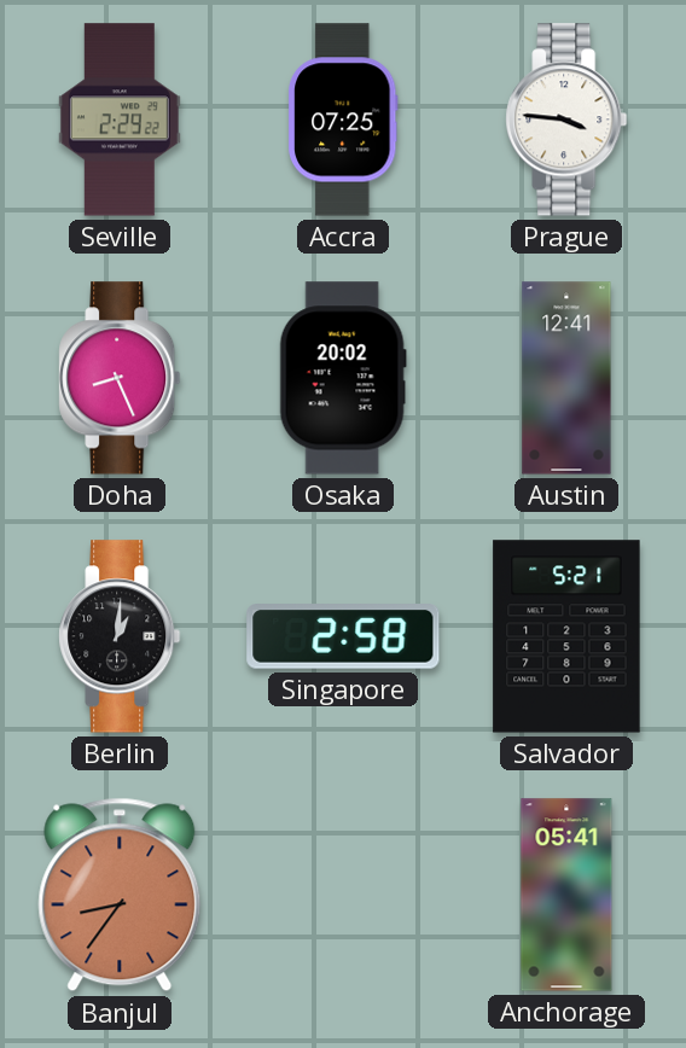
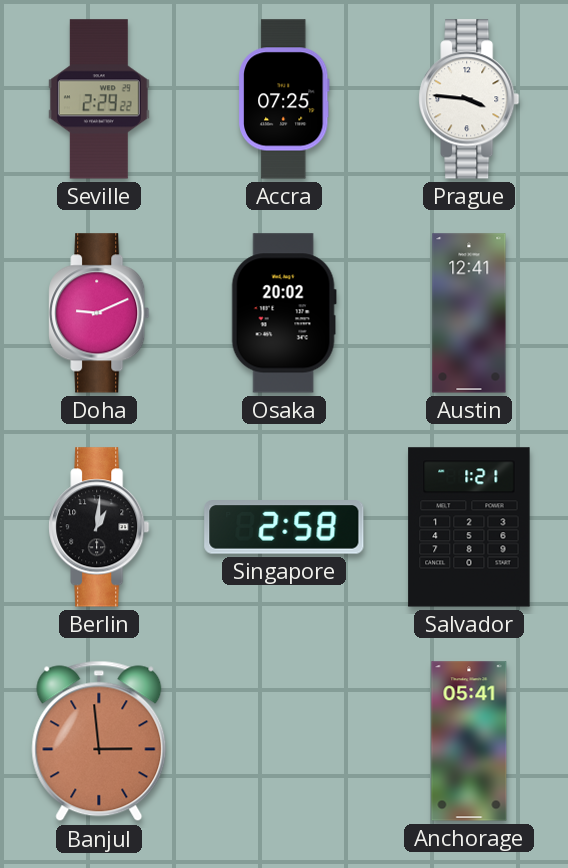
Doha: 8:26 -> 9:11 (99, 313)
Salvador: 5:21 -> 1:21 (469, 527)
Banjul: 8:36 -> 2:59 (99, 741)
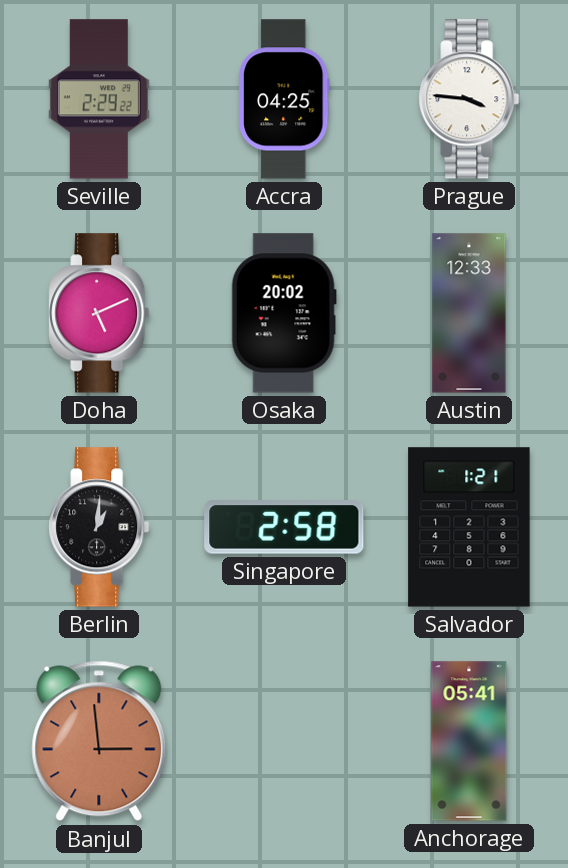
Accra: 07:25 -> 04:25 (284, 99)
Doha: 9:11 -> 5:11 (99, 313)
Austin: 12:41 -> 12:33 (469, 313)
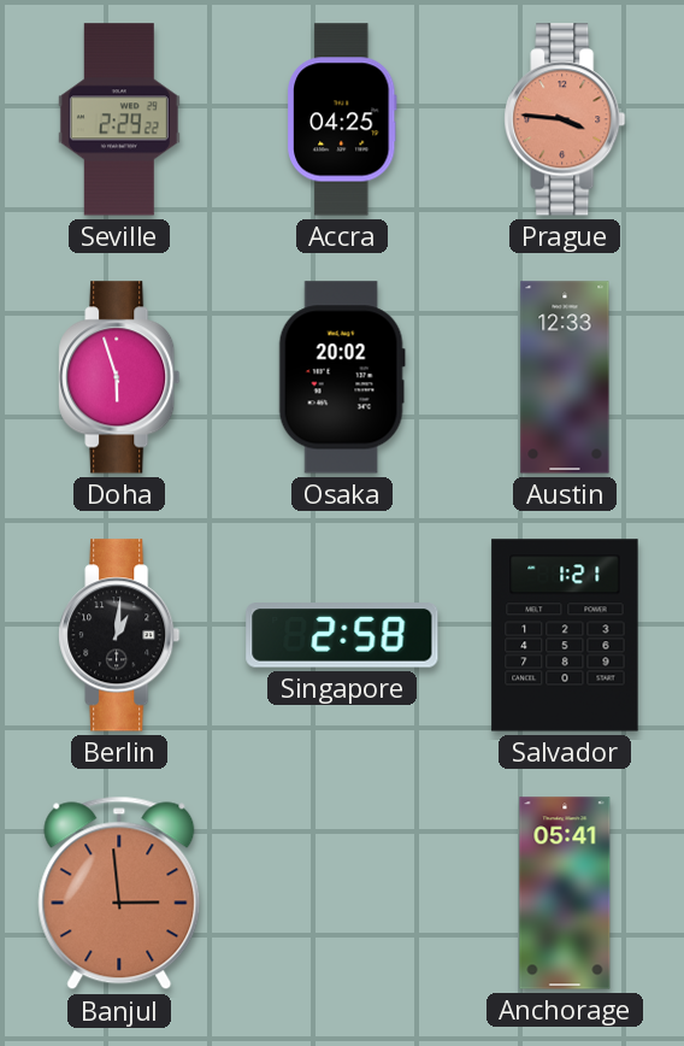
Prague dial: white -> salmon (565, 119)
Doha: 5:11 -> 5:57 (119, 377)
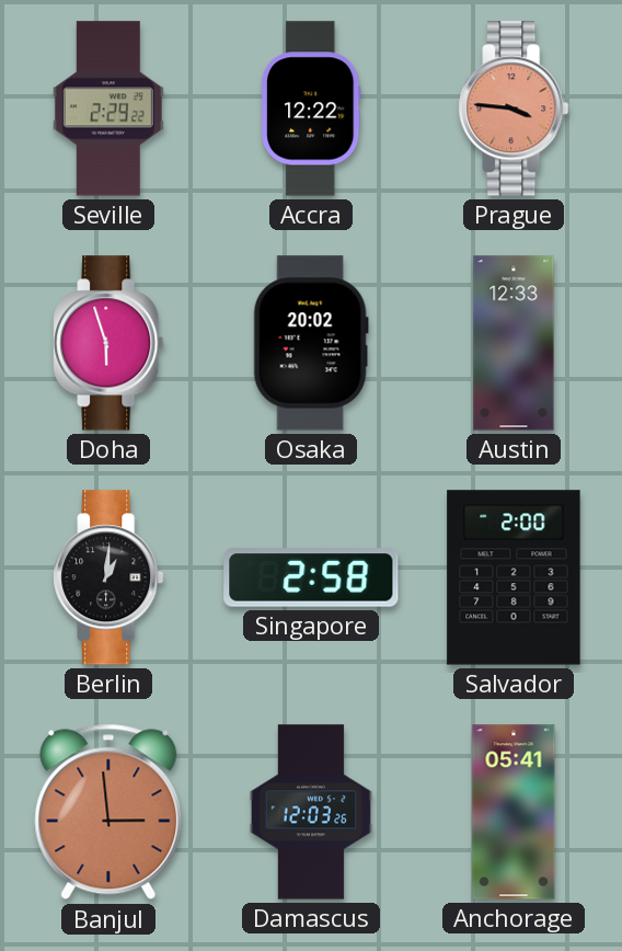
Accra: 04:25 -> 12:22 (311, 108)
Salvador: 1:21 -> 2:00 (514, 577)
Damascus: none -> 12:03 (311, 812)
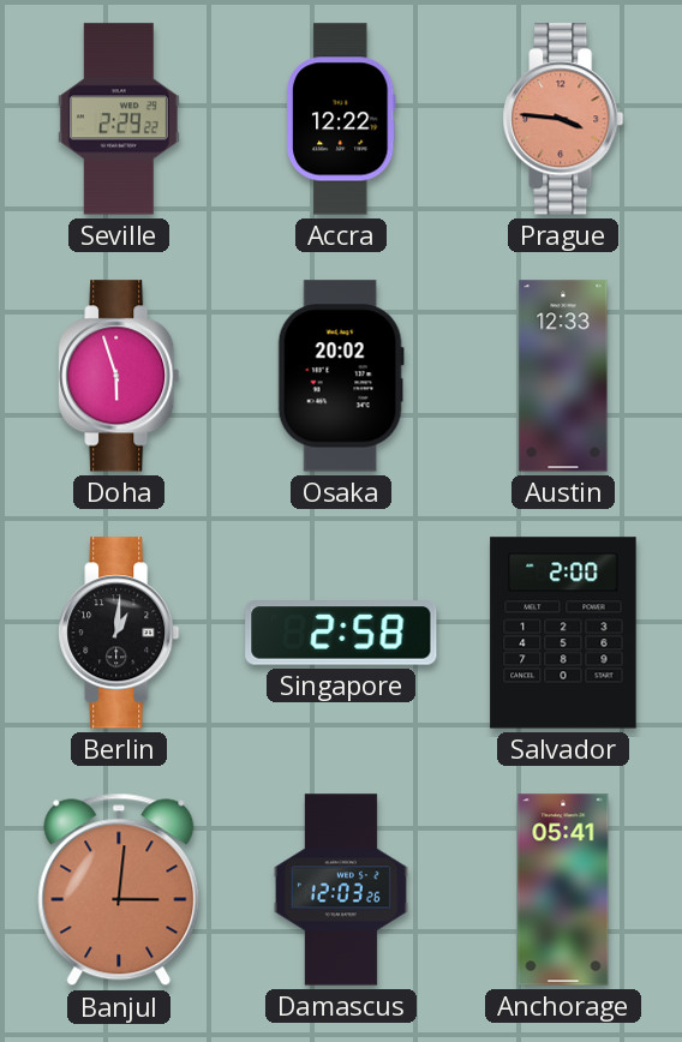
Banjul: 2:59 -> 3:01 (119, 890)
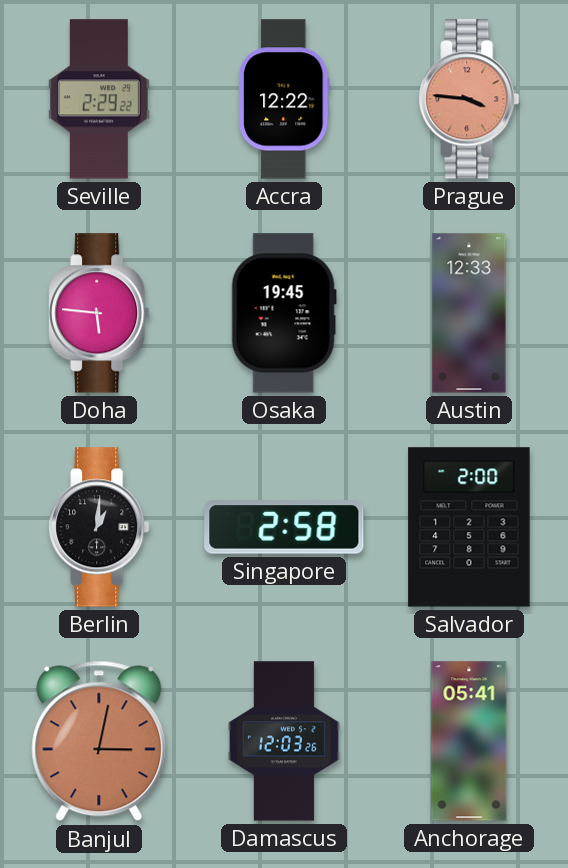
Doha: 5:57 -> 5:46 (99, 313)
Osaka: 20:02 -> 19:45 (284, 313)
Banjul: 3:01 -> 3:02 (99, 741)
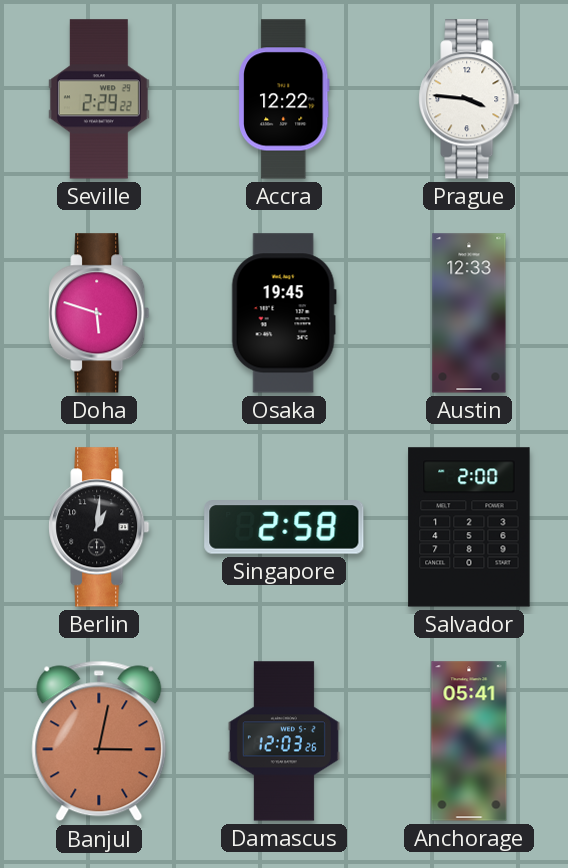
Prague dial: salmon -> white (469, 99)
Doha: 5:46 -> 5:48 (99, 313)
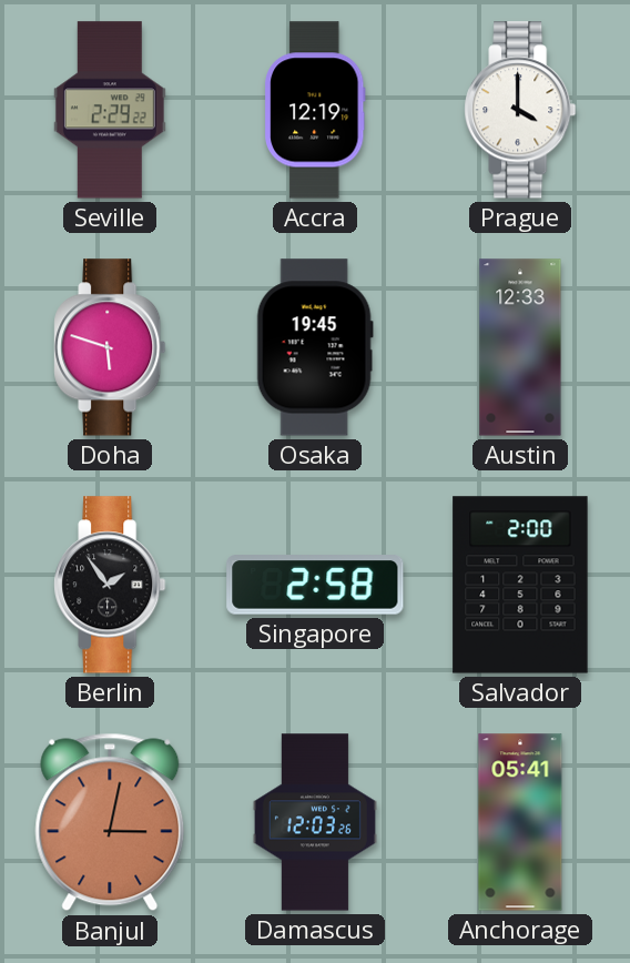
Accra: 12:22 -> 12:19 (315, 110)
Prague: 3:46 -> 4:00 (520, 110)
Berlin: 1:01 -> 1:54 (110, 585)
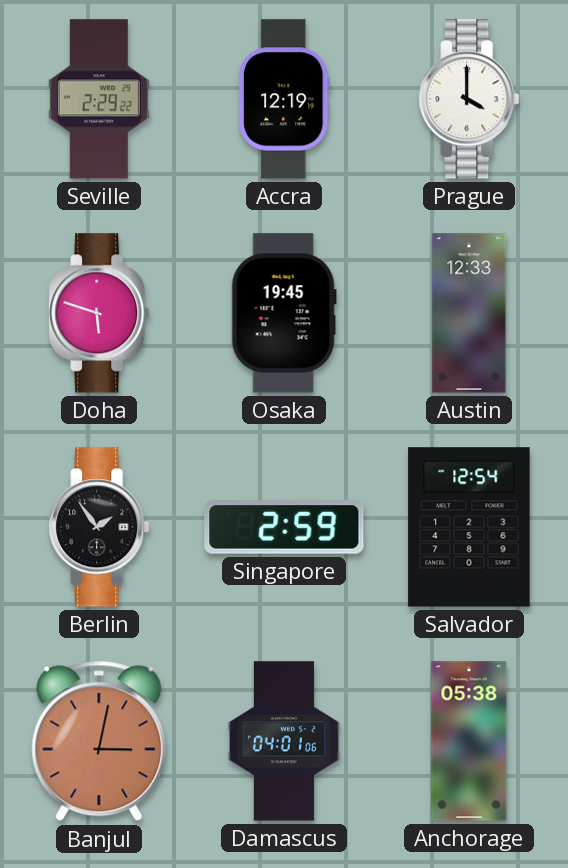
Singapore: 2:58 -> 2:59 (284, 527)
Salvador: 2:00 -> 12:54 (469, 527)
Damascus: 12:03 -> 04:01 (284, 741)
Anchorage: 05:41 -> 05:38 (469, 741)
